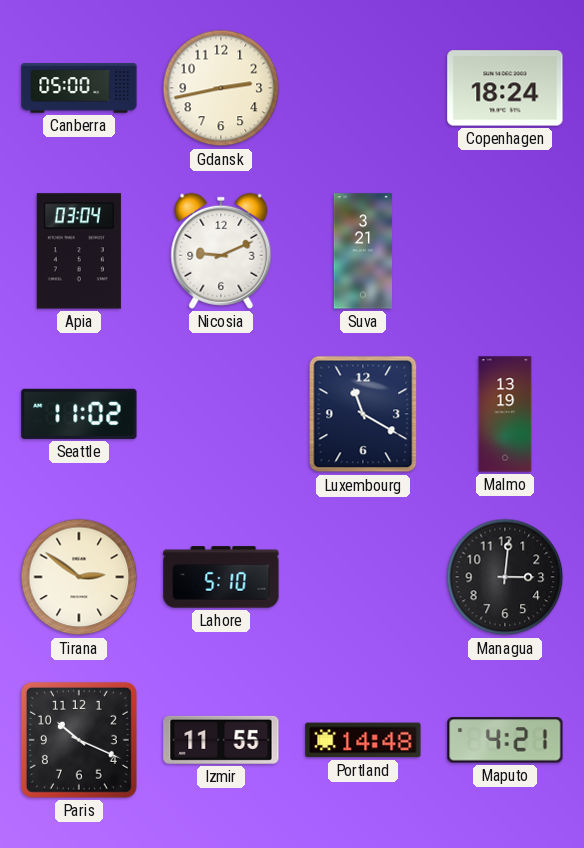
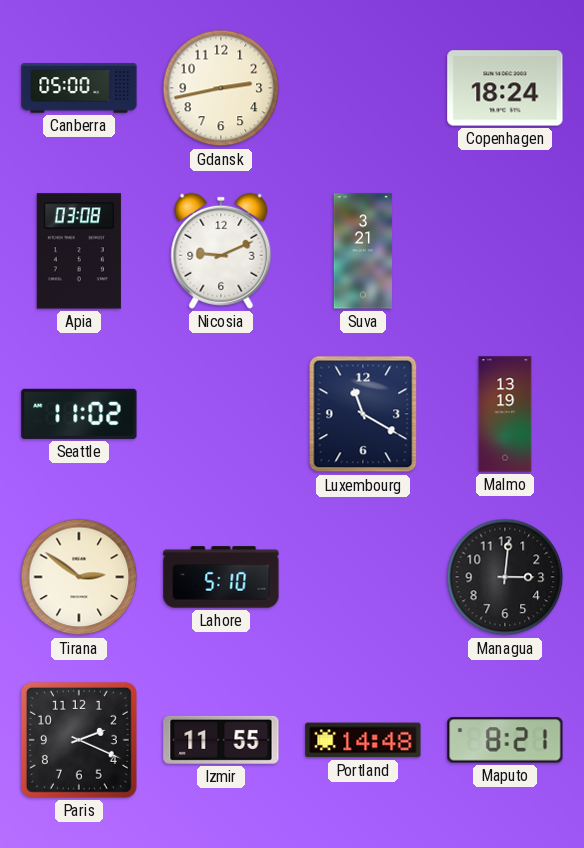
Apia: 03:04 -> 03:08 (79, 251)
Paris: 10:19 -> 2:19 (79, 740)
Maputo: 4:21 -> 8:21 (505, 740)
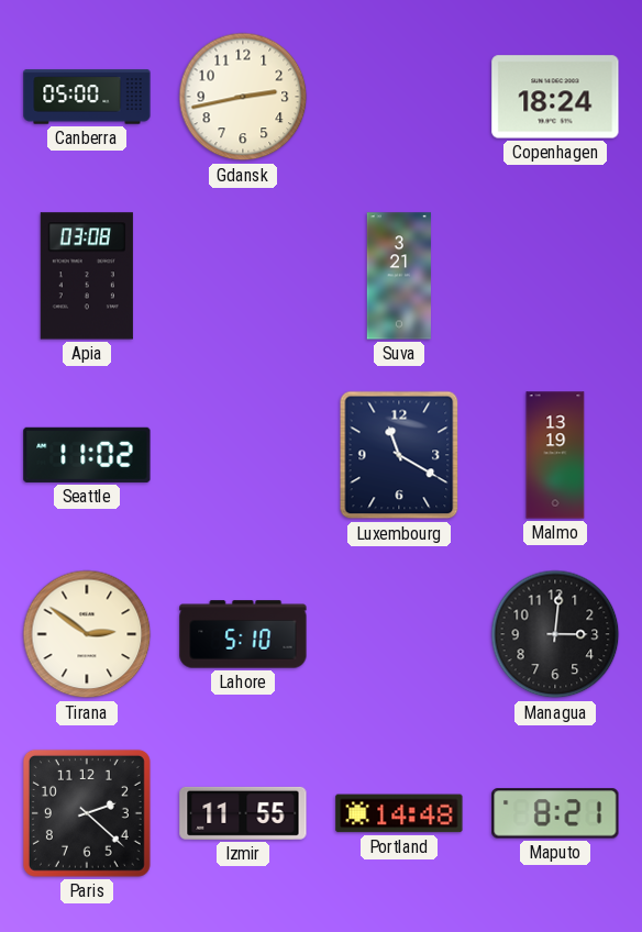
Nicosia: 9:11 -> none (221, 251)
Paris: 2:19 -> 2:22 (87, 813)
